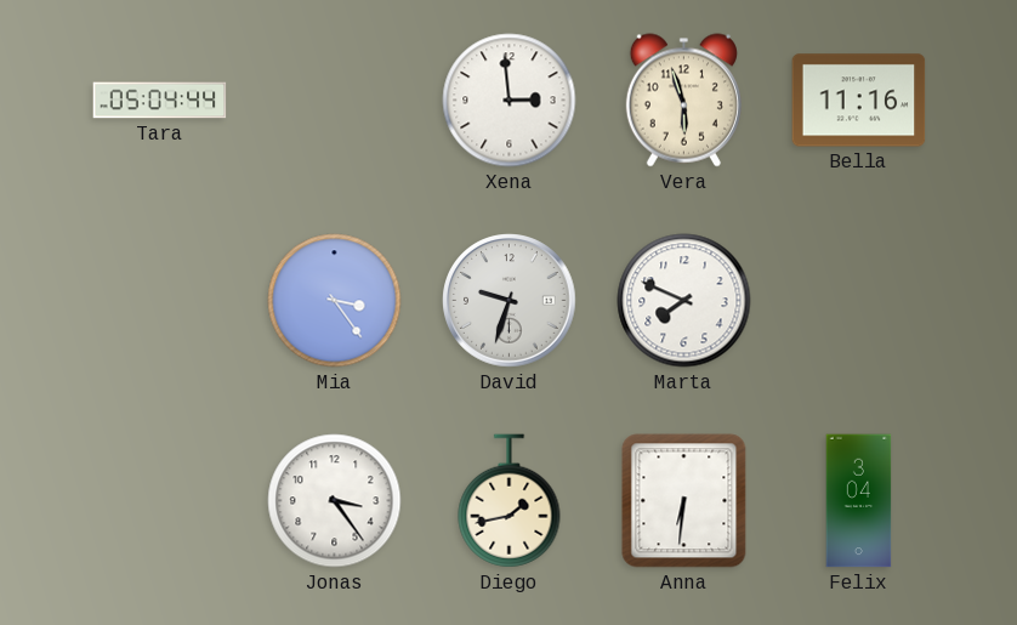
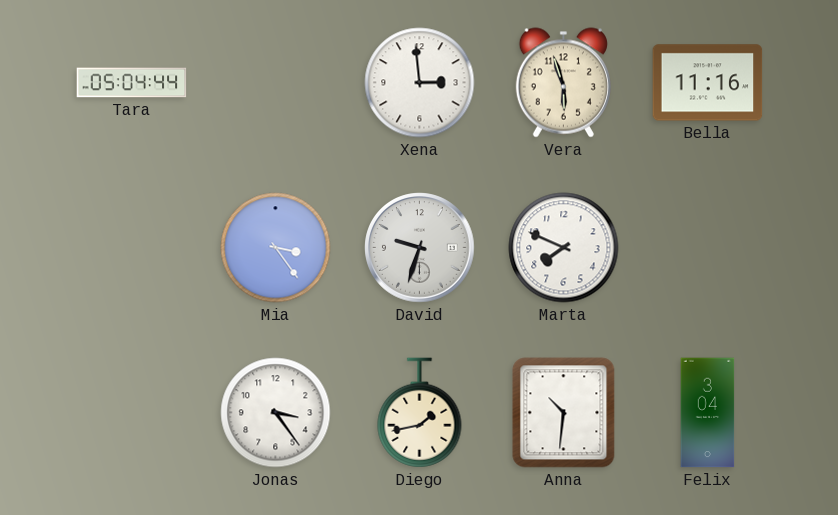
Anna: 6:31 -> 10:31 (564, 413)
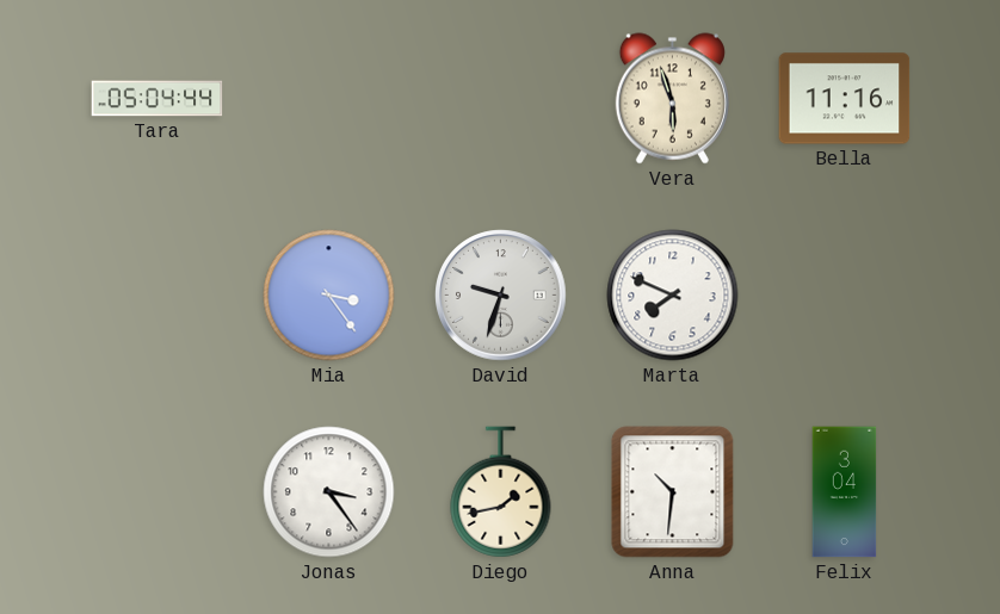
Xena: 2:59 -> none (420, 83)
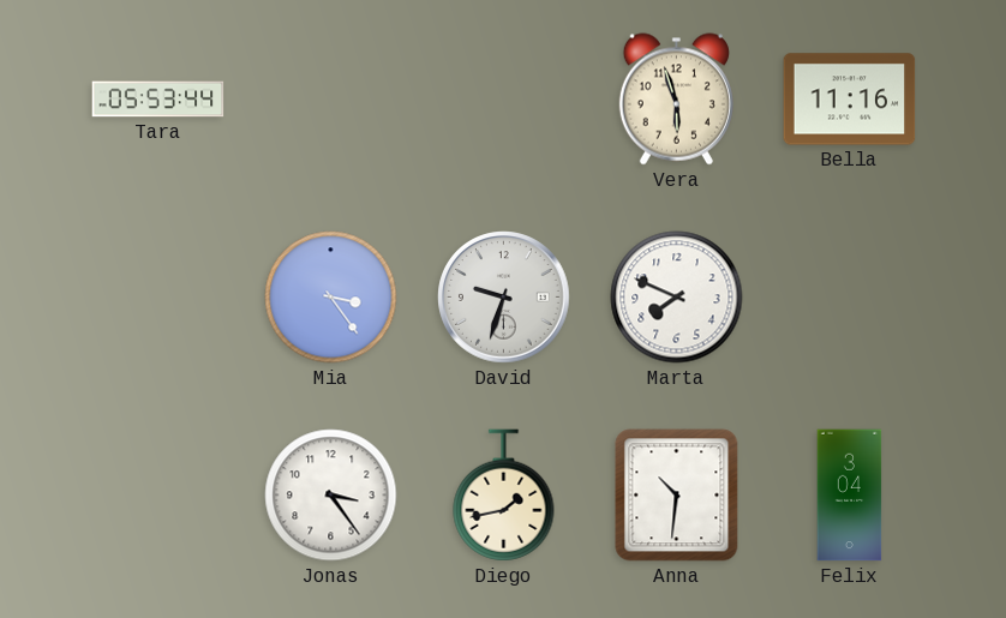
Tara: 05:04 -> 05:53 (158, 100)
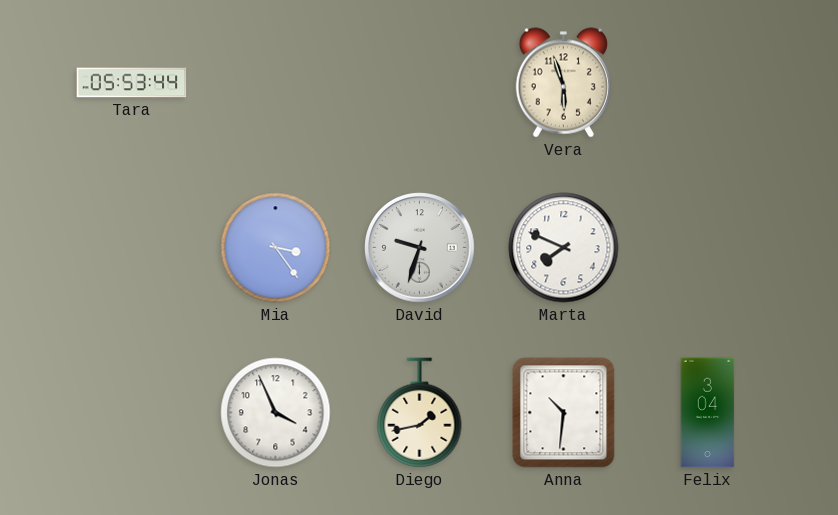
Bella: 11:16 -> none (850, 100)
Jonas: 3:24 -> 3:56 (276, 413)
